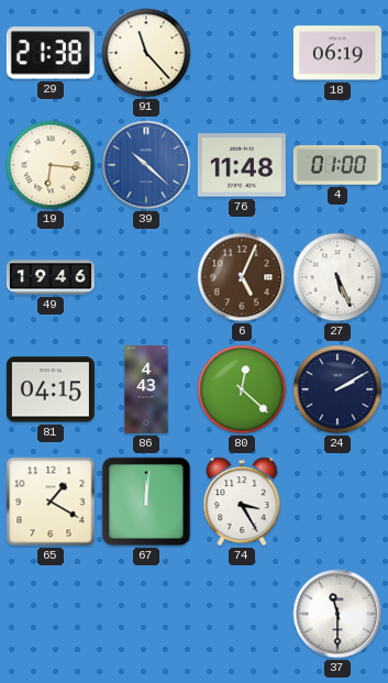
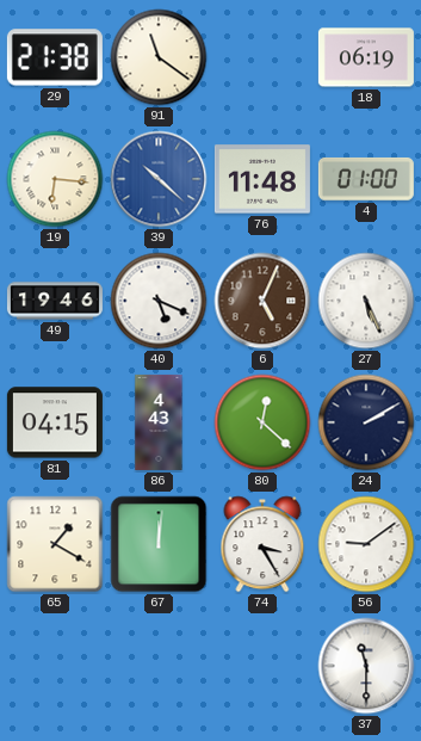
91: 11:23 -> 11:21 (159, 57)
40: none -> 5:19 (159, 301)
56: none -> 9:09 (366, 544)
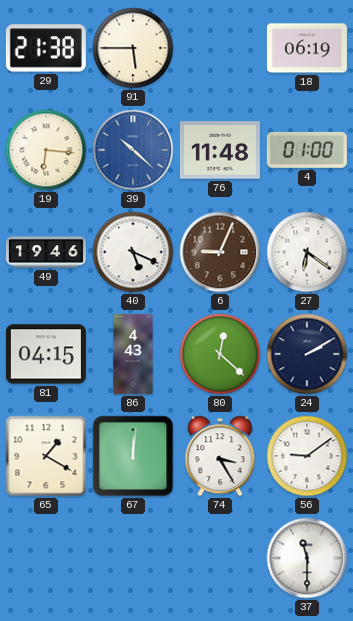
91: 11:21 -> 5:45 (133, 48)
6: 5:04 -> 9:04 (220, 252)
27: 5:26 -> 6:21 (307, 252)
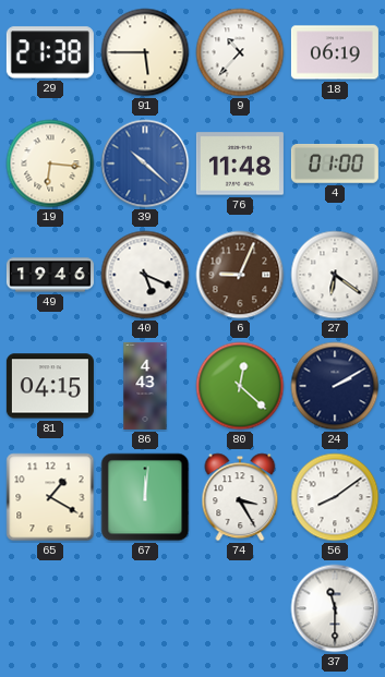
9: none -> 10:37 (240, 52)
56: 9:09 -> 8:09 (335, 497)
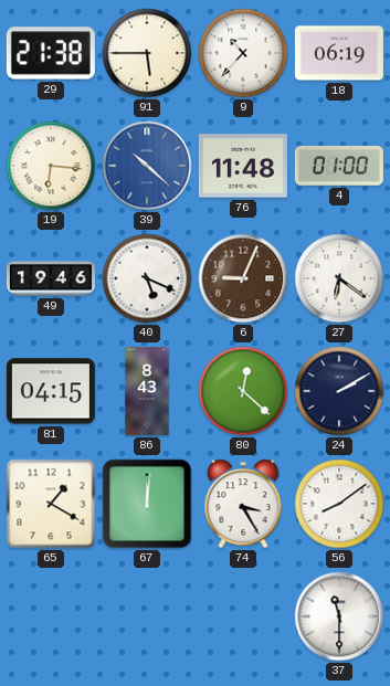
86: 4:43 -> 8:43 (147, 391)
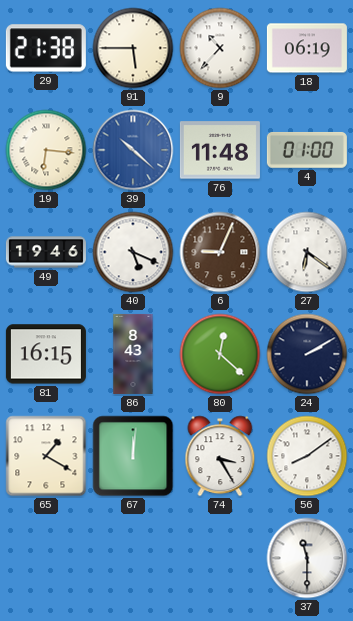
81: 04:15 -> 16:15 (46, 354)
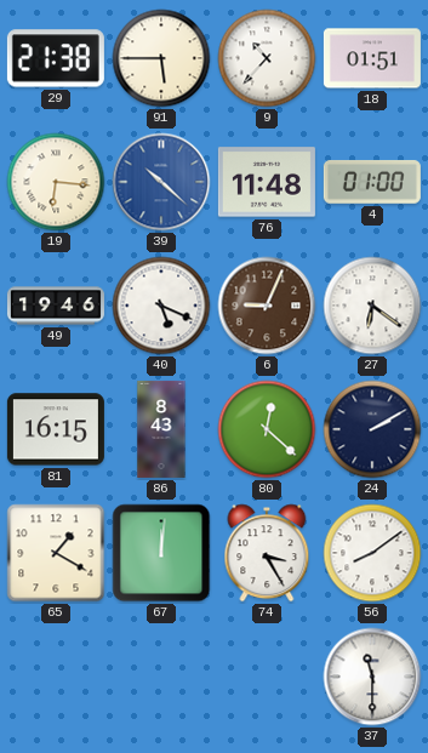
18: 06:19 -> 01:51 (372, 58)
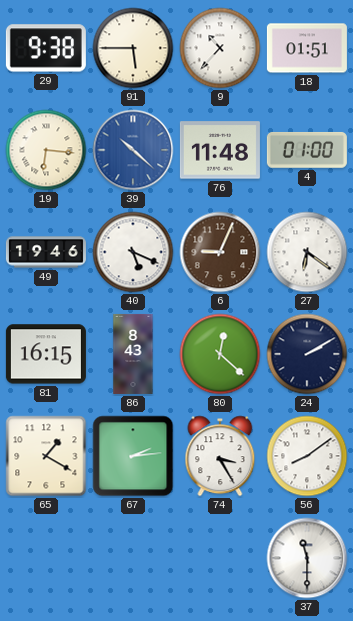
29: 21:38 -> 9:38 (46, 48)
67: 12:01 -> 2:14 (133, 456)
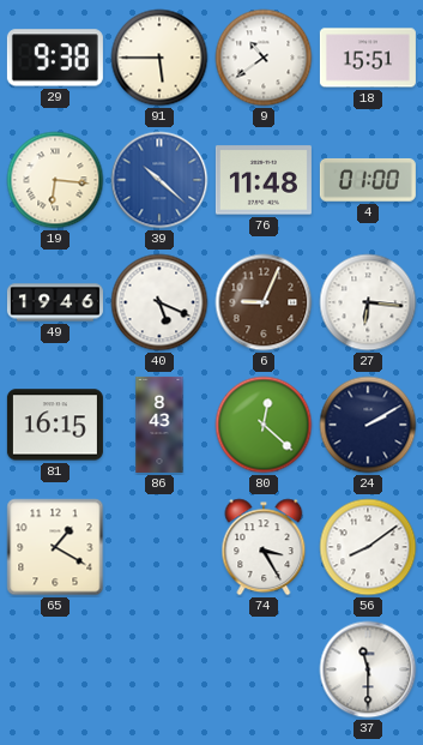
9: 10:37 -> 10:39 (264, 58)
18: 01:51 -> 15:51 (368, 58)
27: 6:21 -> 6:16 (368, 302)
67: 2:14 -> none (133, 456)
